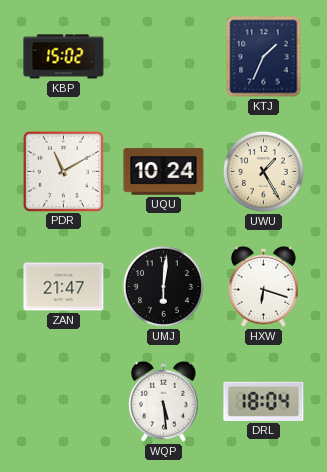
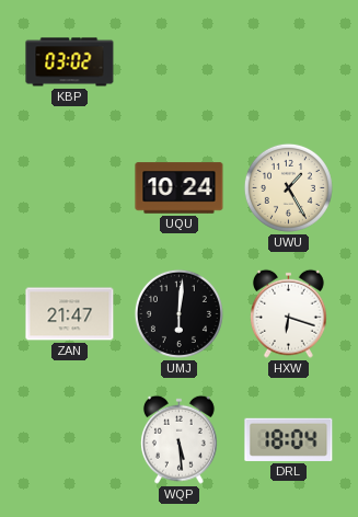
KBP: 15:02 -> 03:02 (70, 62)
KTJ: 1:34 -> none (264, 57)
PDR: 11:10 -> none (63, 171)
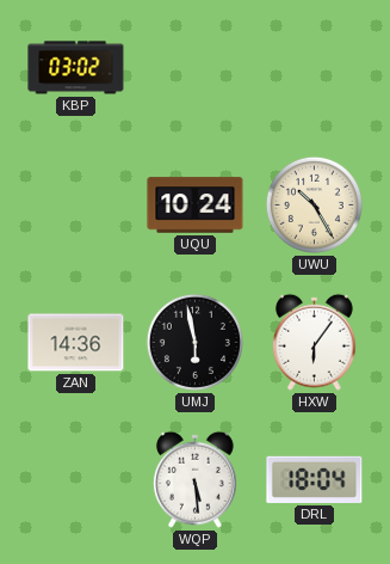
UWU: 1:25 -> 10:25 (314, 204)
ZAN: 21:47 -> 14:36 (76, 343)
UMJ: 6:01 -> 5:58 (194, 342)
HXW: 6:18 -> 6:06 (314, 342)
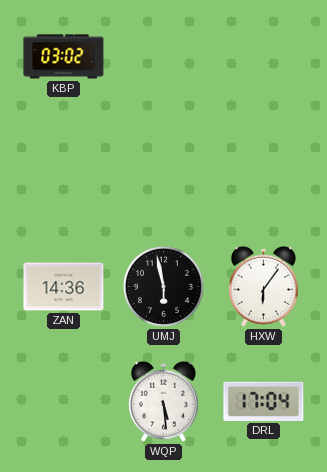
UQU: 10:24 -> none (196, 206)
UWU: 10:25 -> none (314, 204)
DRL: 18:04 -> 17:04 (264, 401)
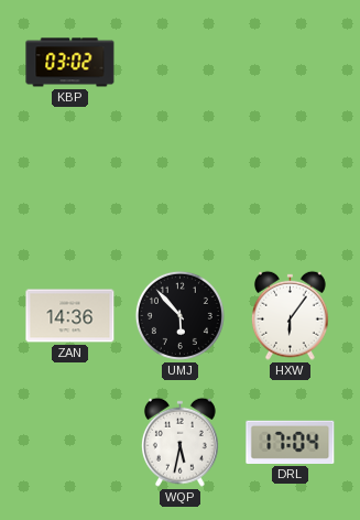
UMJ: 5:58 -> 5:53 (179, 315)
WQP: 5:29 -> 5:32 (179, 442)
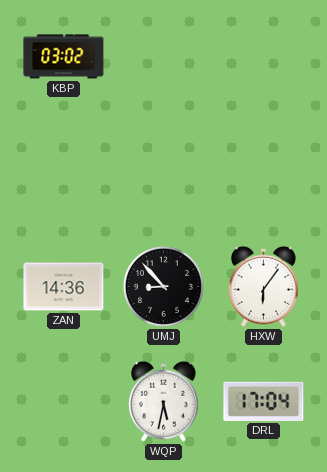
UMJ: 5:53 -> 8:53 (163, 286)
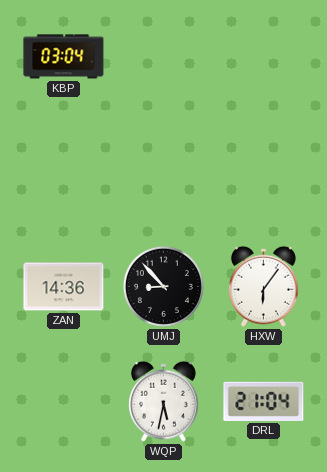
KBP: 03:02 -> 03:04 (64, 57)
DRL: 17:04 -> 21:04 (264, 401)
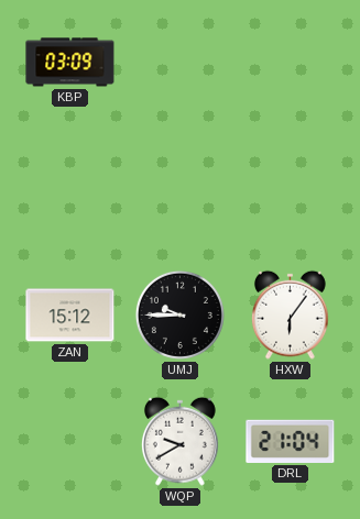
KBP: 03:04 -> 03:09 (70, 63)
ZAN: 14:36 -> 15:12 (70, 316)
UMJ: 8:53 -> 9:45 (179, 314)
WQP: 5:32 -> 9:40 (179, 441)
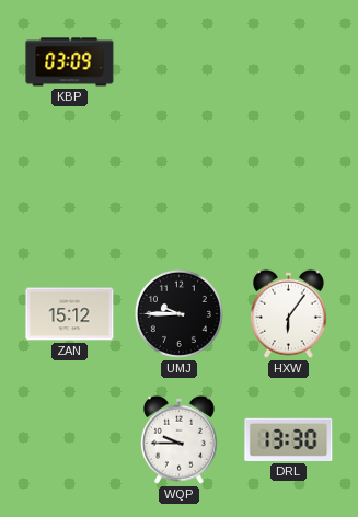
WQP: 9:40 -> 9:45 (178, 439)
DRL: 21:04 -> 13:30 (289, 439)
